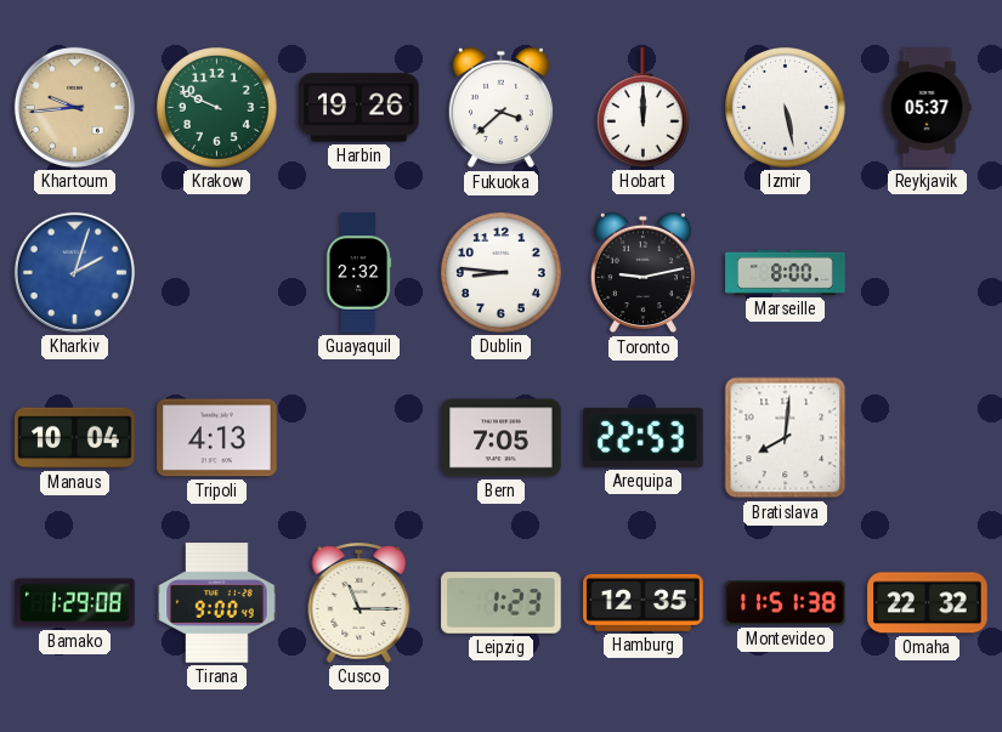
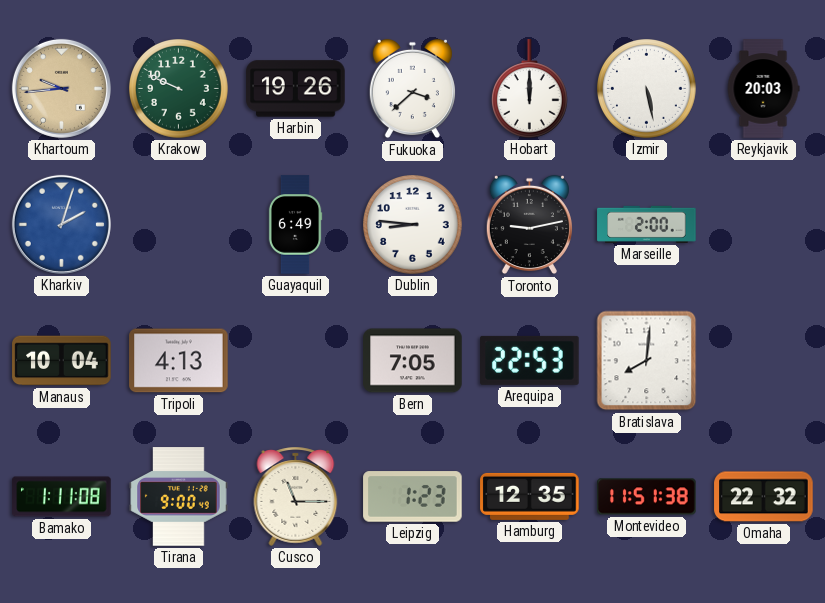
Reykjavik: 05:37 -> 20:03 (763, 89)
Guayaquil: 2:32 -> 6:49 (295, 225)
Marseille: 8:00 -> 2:00 (647, 224)
Bamako: 1:29 -> 1:11 (62, 497)
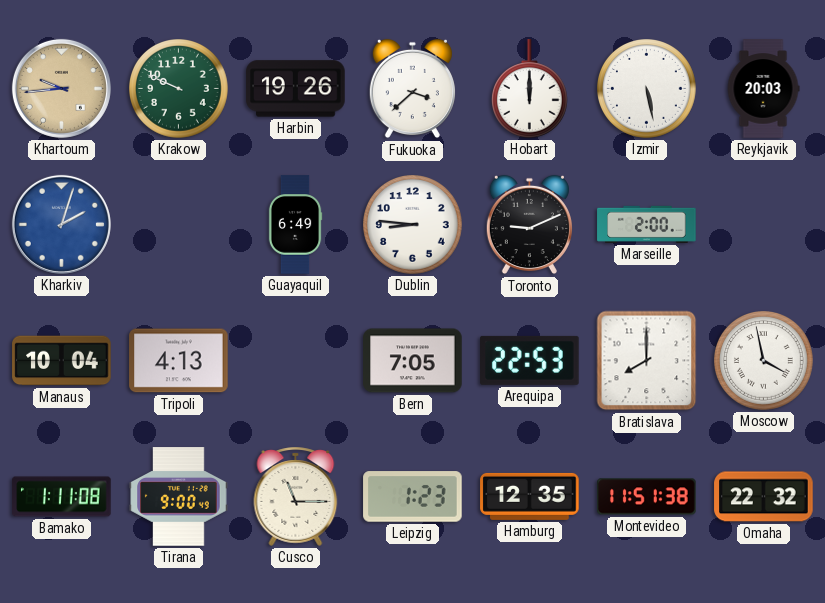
Toronto: 9:13 -> 9:11 (529, 225)
Bratislava: 8:01 -> 8:00 (647, 361)
Moscow: none -> 3:58 (764, 361)
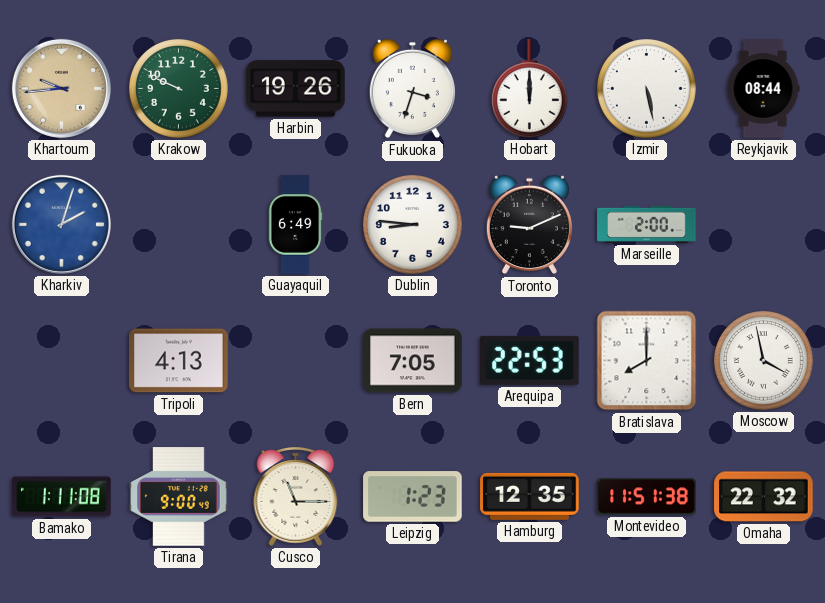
Fukuoka: 3:38 -> 3:33 (412, 89)
Reykjavik: 20:03 -> 08:44 (763, 89)
Manaus: 10:04 -> none (62, 361)
